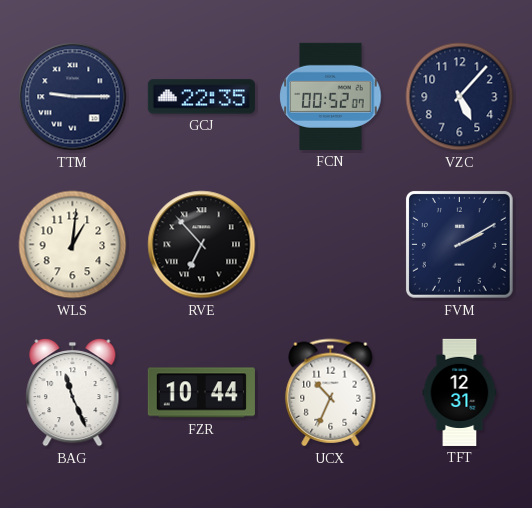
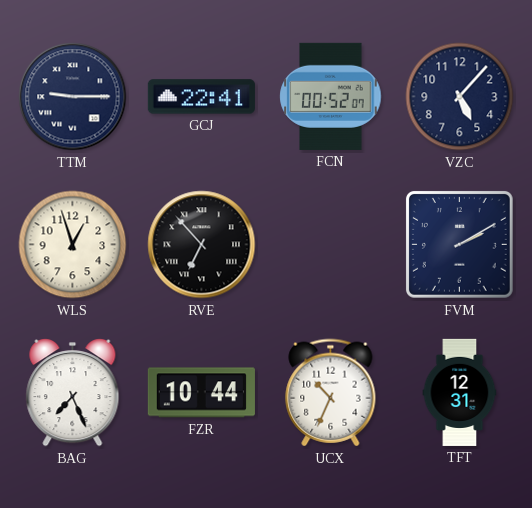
GCJ: 22:35 -> 22:41 (201, 97)
WLS: 1:01 -> 12:57 (73, 245)
BAG: 11:26 -> 7:26 (73, 393)
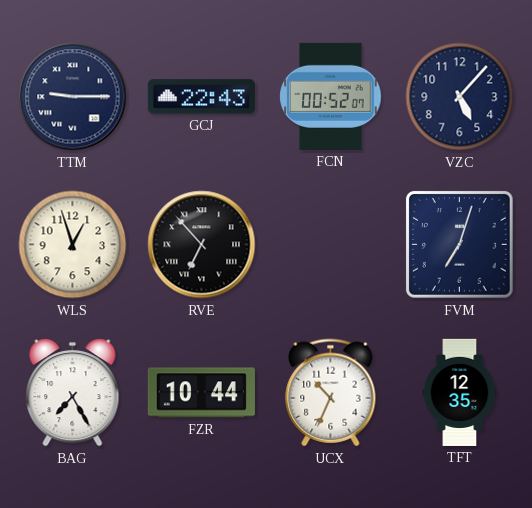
GCJ: 22:41 -> 22:43 (201, 97)
FVM: 2:10 -> 7:03 (460, 245)
BAG: 7:26 -> 7:25 (73, 393)
TFT: 12:31 -> 12:35 (460, 392)
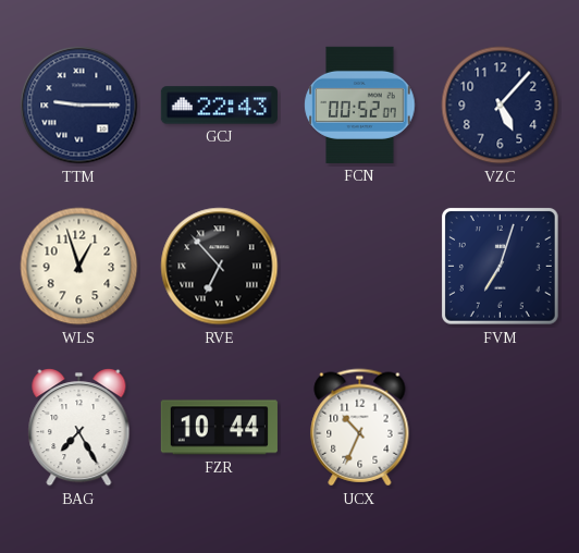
TFT: 12:35 -> none (460, 392)
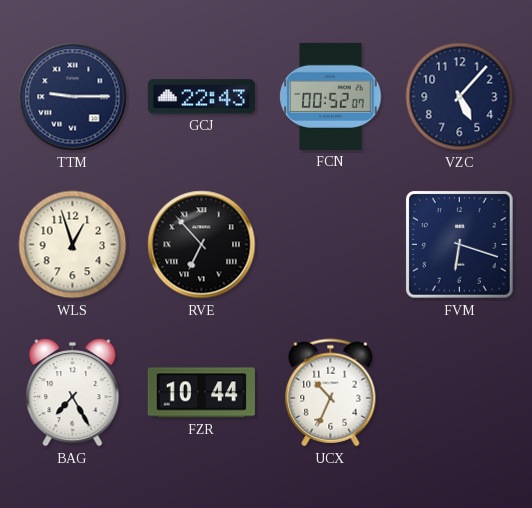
FVM: 7:03 -> 6:18 (460, 245)
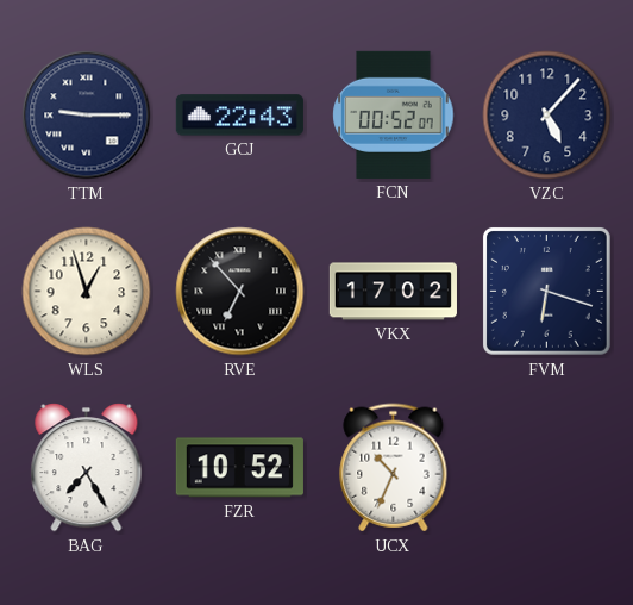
VKX: none -> 17:02 (393, 292)
FZR: 10:44 -> 10:52 (239, 468)
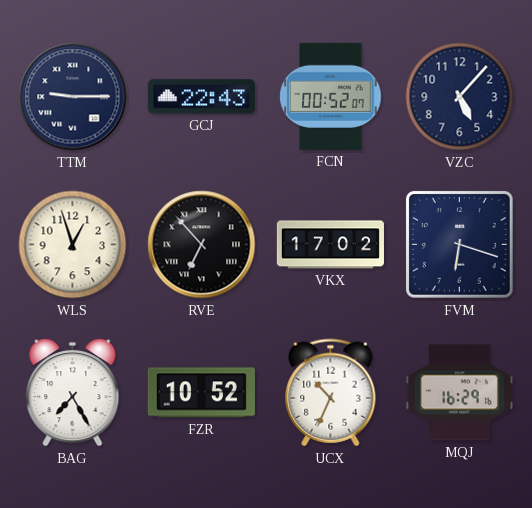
MQJ: none -> 16:29 (459, 393)
